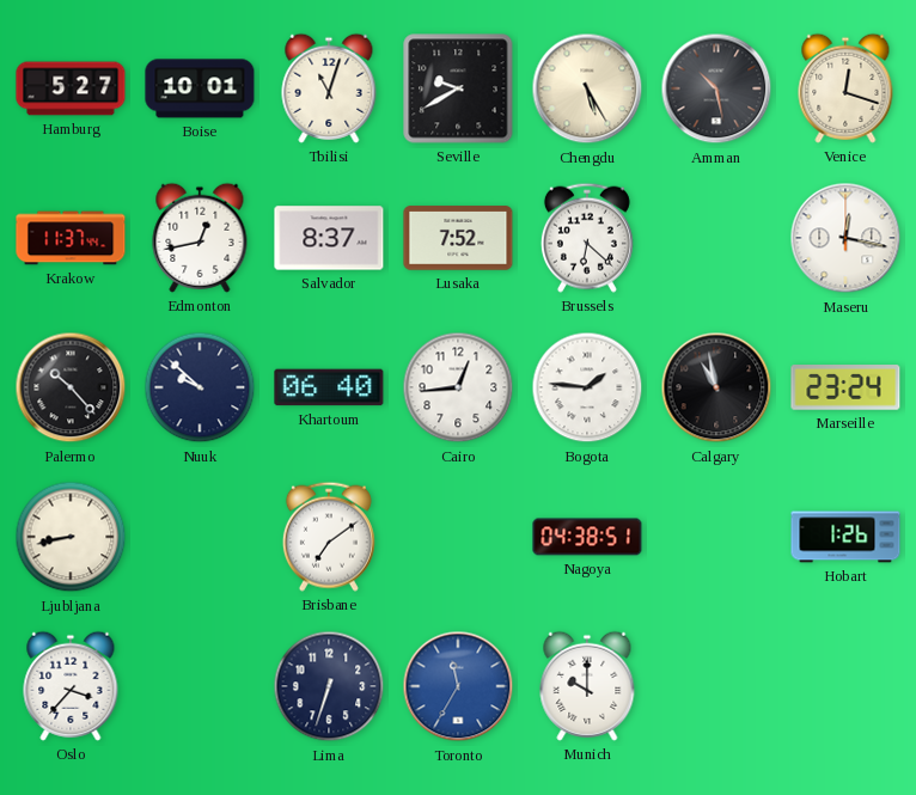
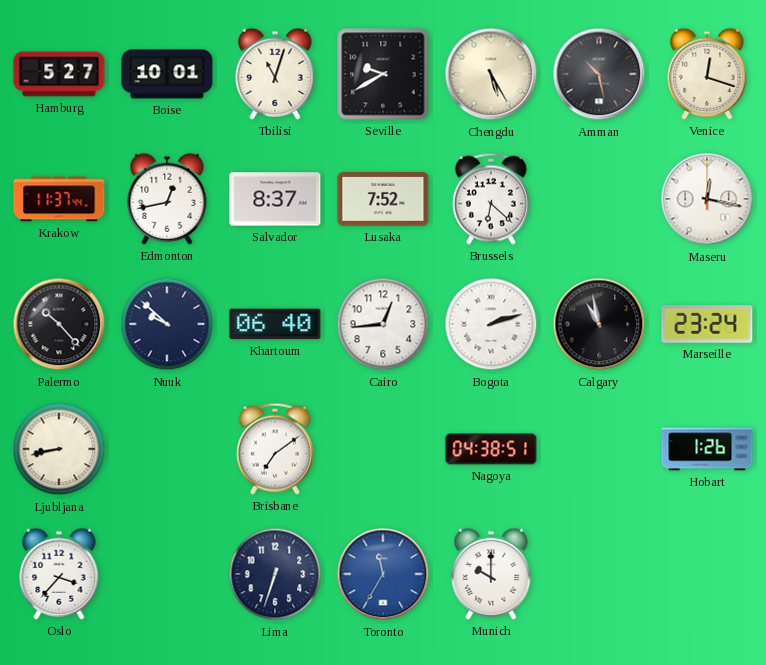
Bogota: 1:46 -> 2:12 (491, 324)
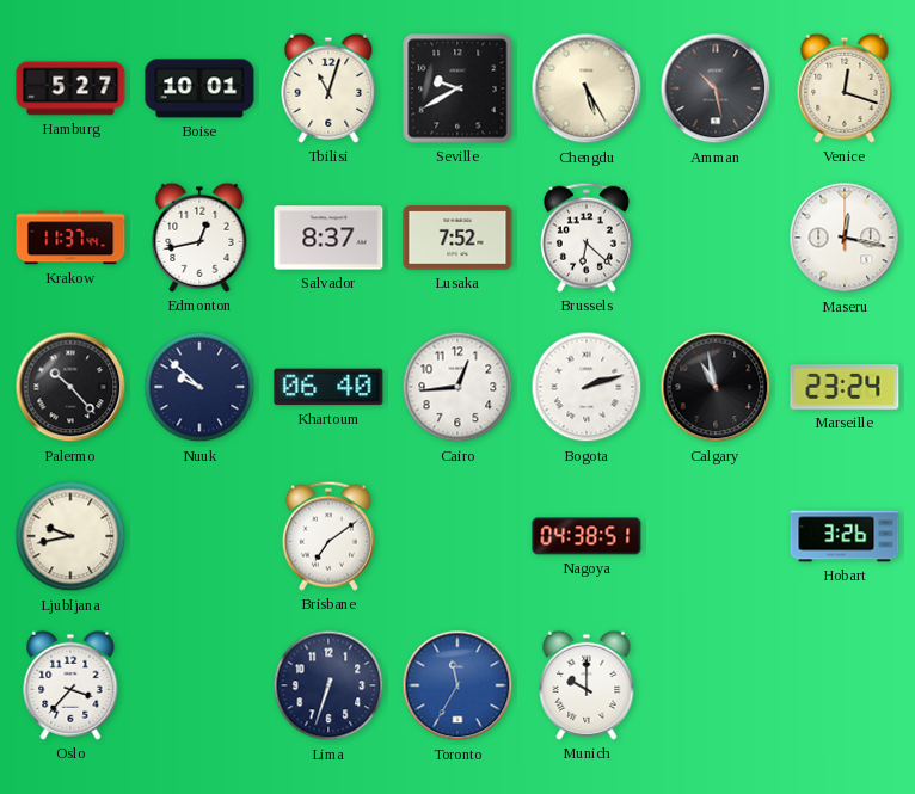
Ljubljana: 8:43 -> 9:43 (70, 536)
Hobart: 1:26 -> 3:26 (845, 536)
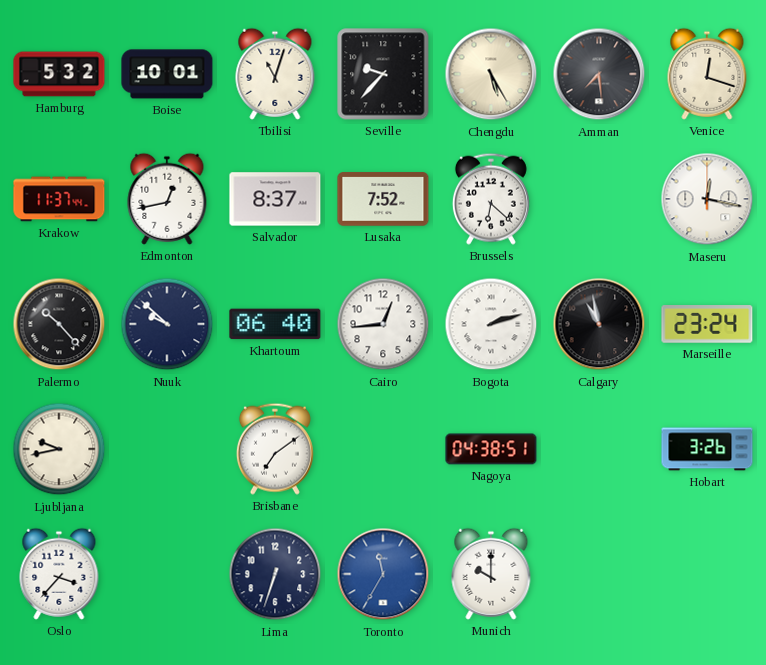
Hamburg: 5:27 -> 5:32 (59, 74)
Seville: 9:40 -> 9:37 (383, 74)
Amman: 10:28 -> 7:29 (599, 74)
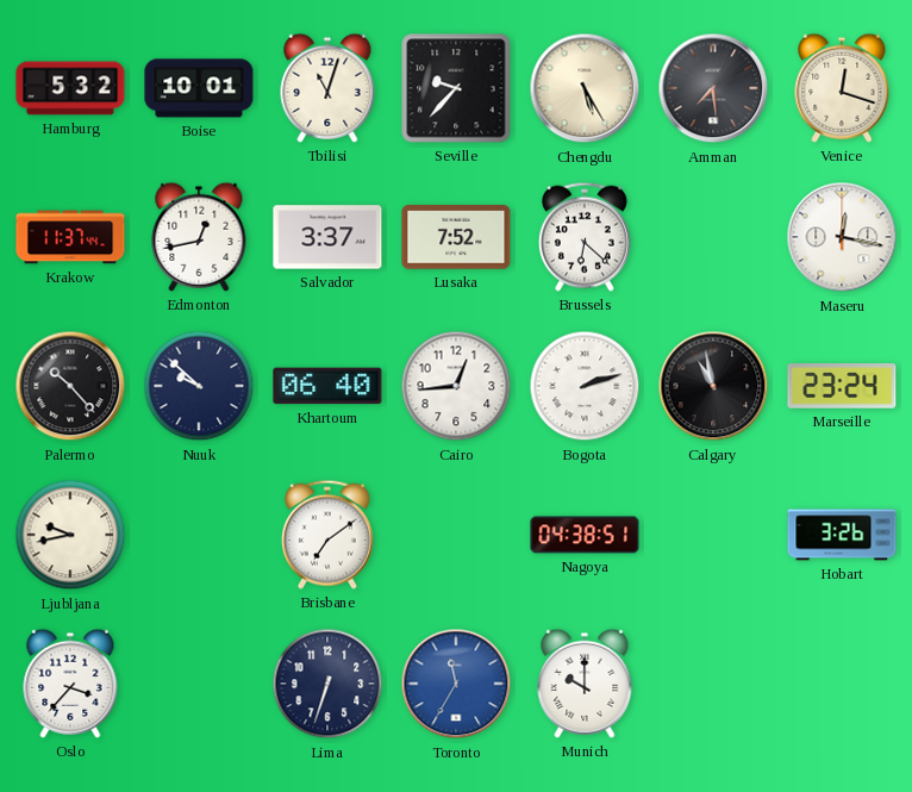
Salvador: 8:37 -> 3:37 (327, 237)
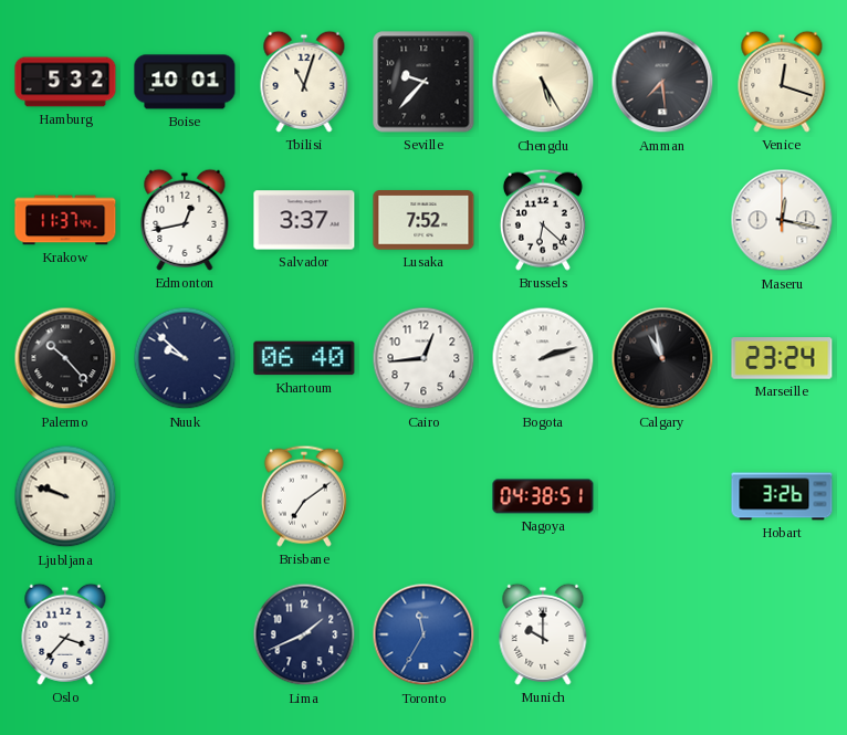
Ljubljana: 9:43 -> 9:48 (65, 496)
Lima: 6:33 -> 1:41 (304, 634)
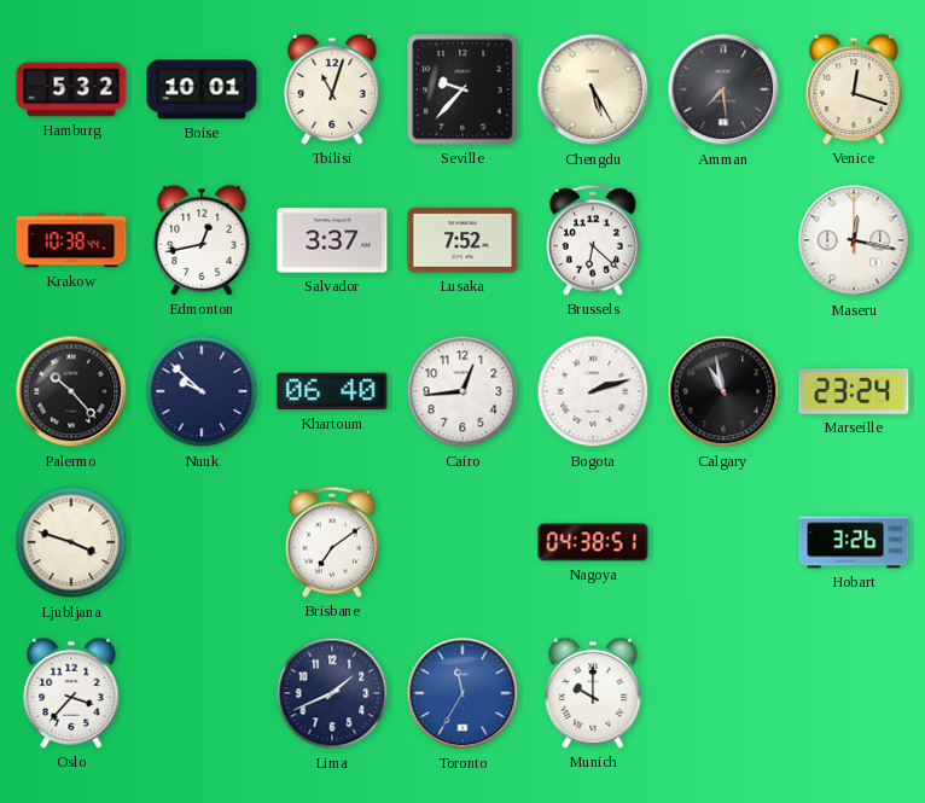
Krakow: 11:37 -> 10:38 (71, 240)
Ljubljana: 9:48 -> 3:48 (71, 542)
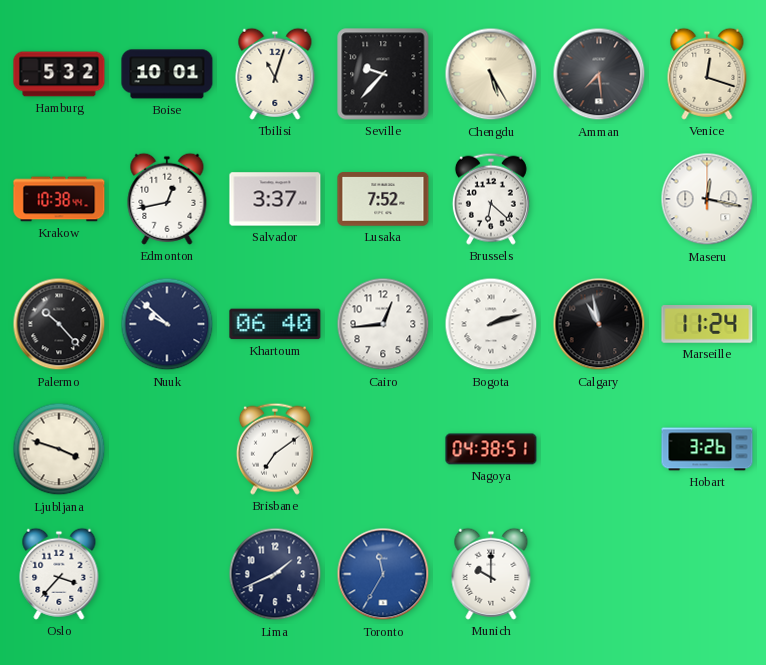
Marseille: 23:24 -> 11:24 (707, 324)
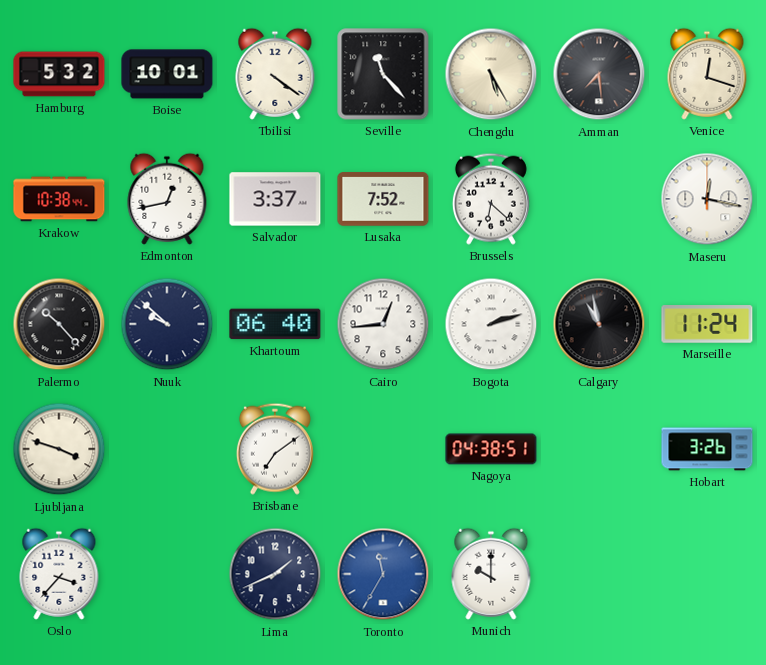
Tbilisi: 11:03 -> 4:21 (275, 74)
Seville: 9:37 -> 11:23 (383, 74)
